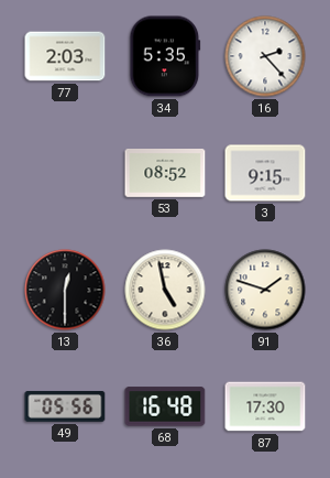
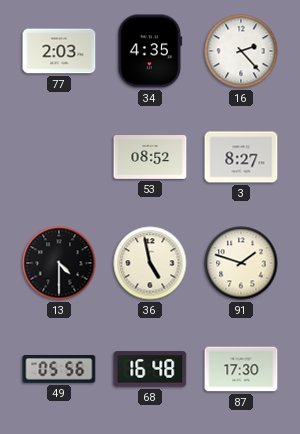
34: 5:35 -> 4:35 (150, 51)
3: 9:15 -> 8:27 (241, 157)
13: 12:30 -> 4:30 (59, 263)
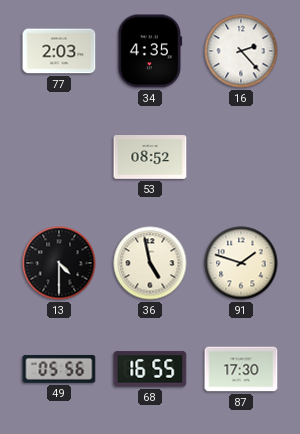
3: 8:27 -> none (241, 157)
68: 16:48 -> 16:55 (150, 369)
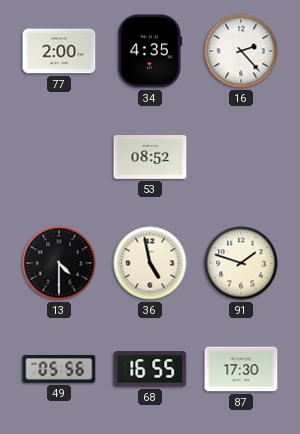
77: 2:03 -> 2:00 (59, 51)
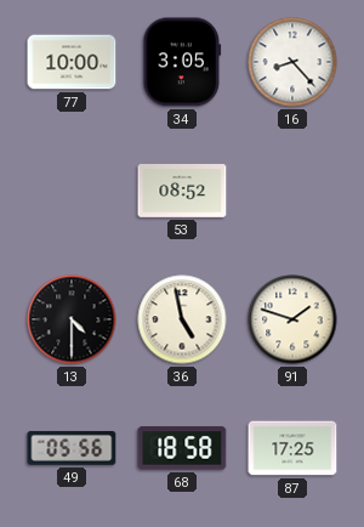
77: 2:00 -> 10:00 (72, 62)
34: 4:35 -> 3:05 (182, 62)
16: 2:23 -> 8:23 (292, 62)
68: 16:55 -> 18:58 (182, 448)
87: 17:30 -> 17:25 (292, 448)
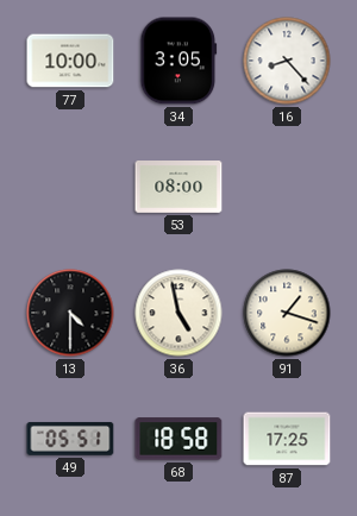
53: 08:52 -> 08:00 (178, 188)
91: 1:48 -> 1:18 (287, 313)
49: 05:56 -> 05:51 (70, 439)
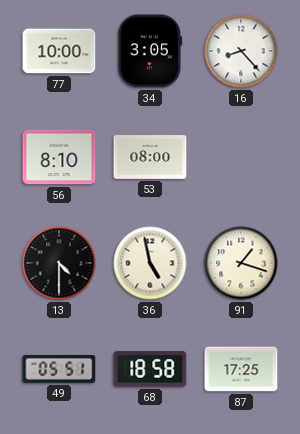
56: none -> 8:10 (59, 157)
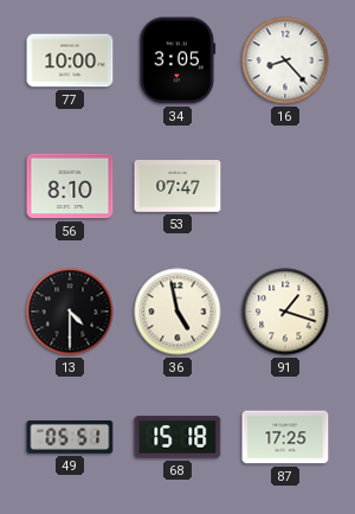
53: 08:00 -> 07:47 (177, 187)
68: 18:58 -> 15:18 (177, 437)
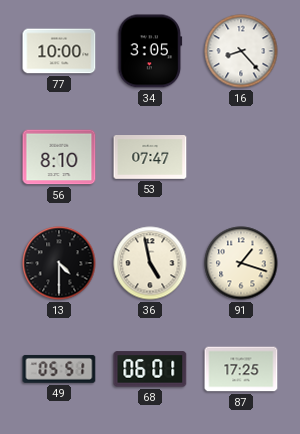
68: 15:18 -> 06:01 (150, 369)
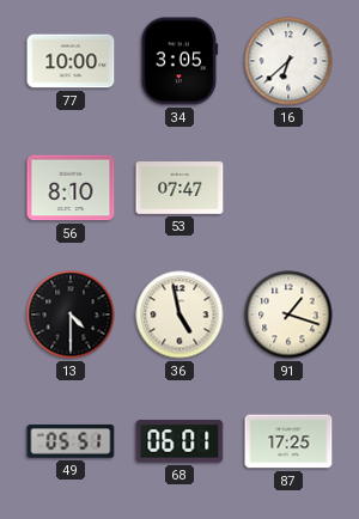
16: 8:23 -> 6:38 (288, 61)
